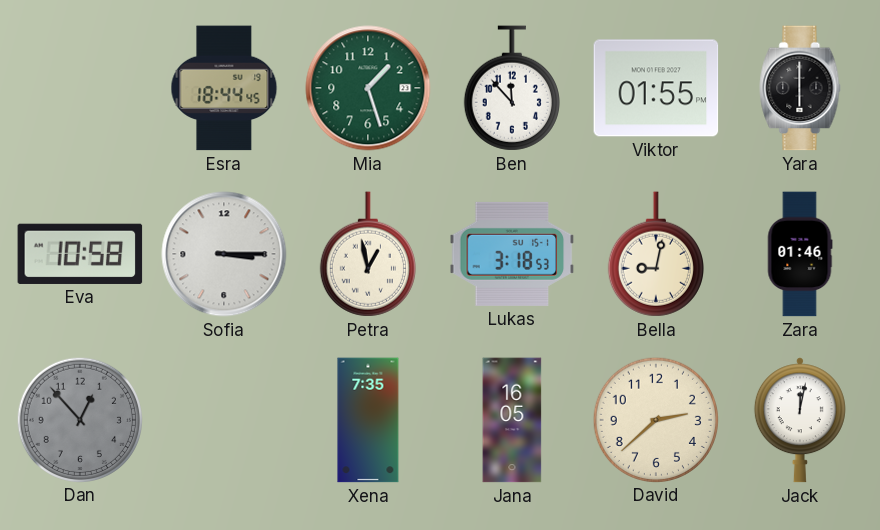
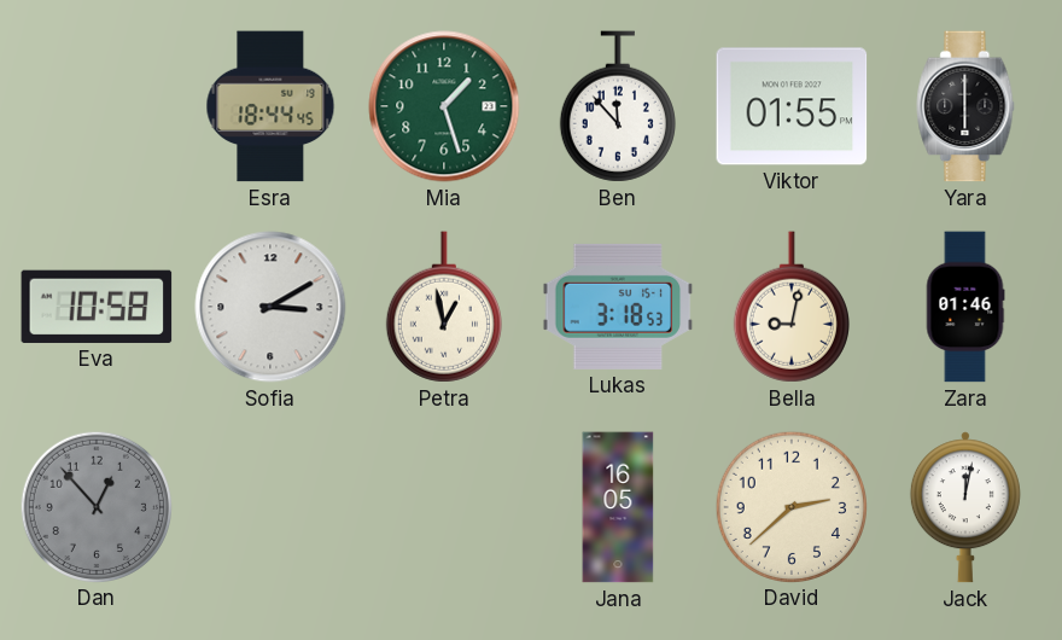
Sofia: 3:15 -> 3:10 (270, 307)
Xena: 7:35 -> none (368, 420)
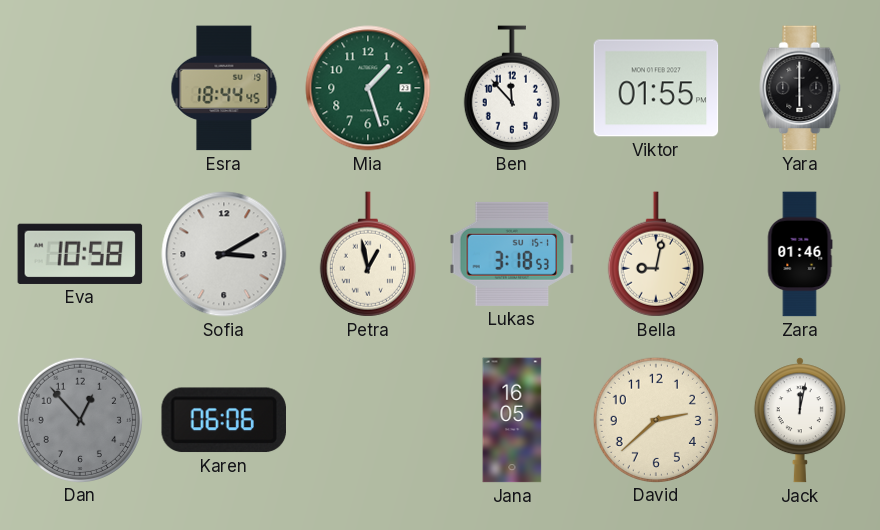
Karen: none -> 06:06 (223, 420)
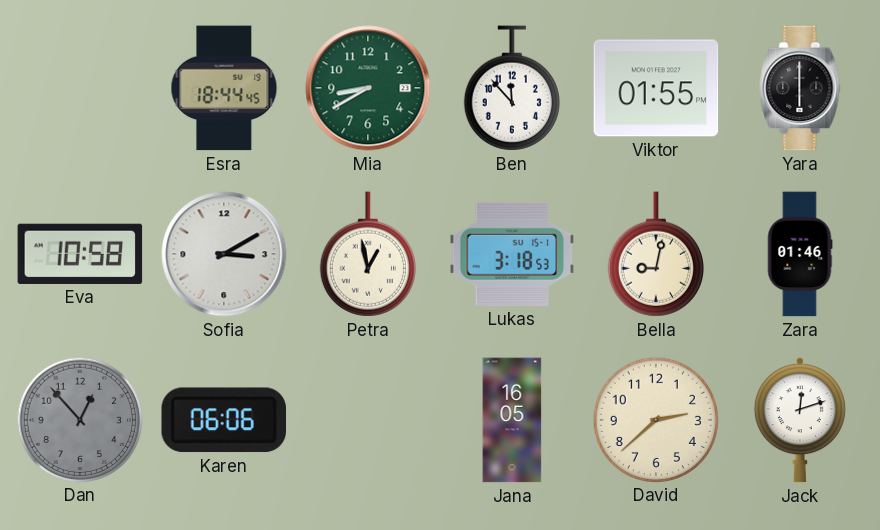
Mia: 1:27 -> 8:40 (368, 88)
Jack: 12:02 -> 12:12 (800, 420)
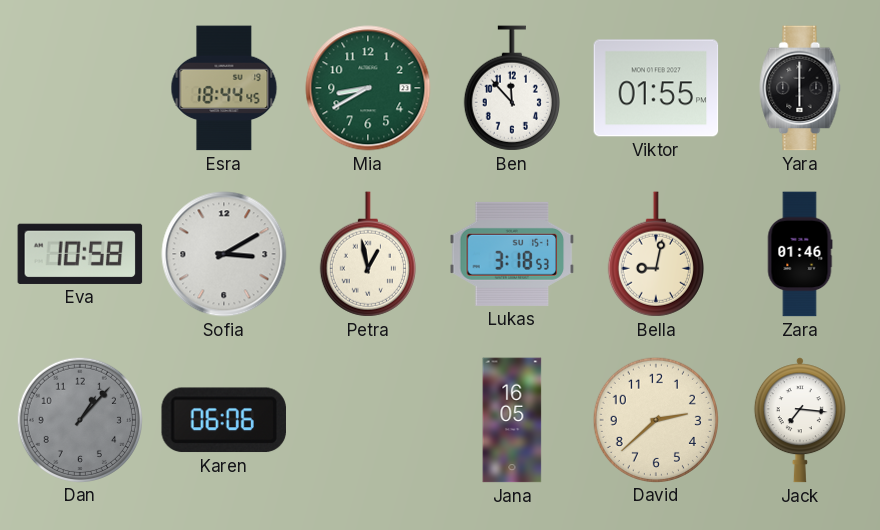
Dan: 12:53 -> 1:07 (79, 419)
Jack: 12:12 -> 7:16 (800, 420)
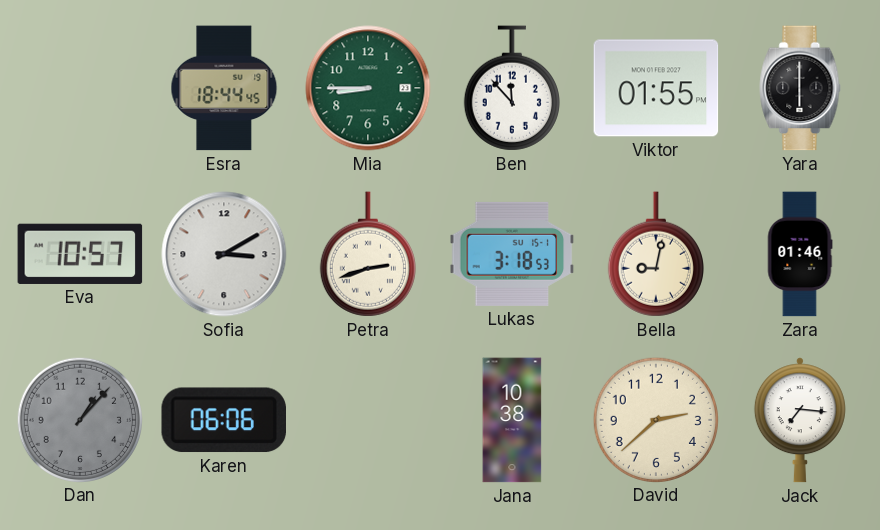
Mia: 8:40 -> 8:45 (368, 88)
Eva: 10:58 -> 10:57 (80, 254)
Petra: 12:58 -> 2:42 (368, 254)
Jana: 16:05 -> 10:38 (512, 420)
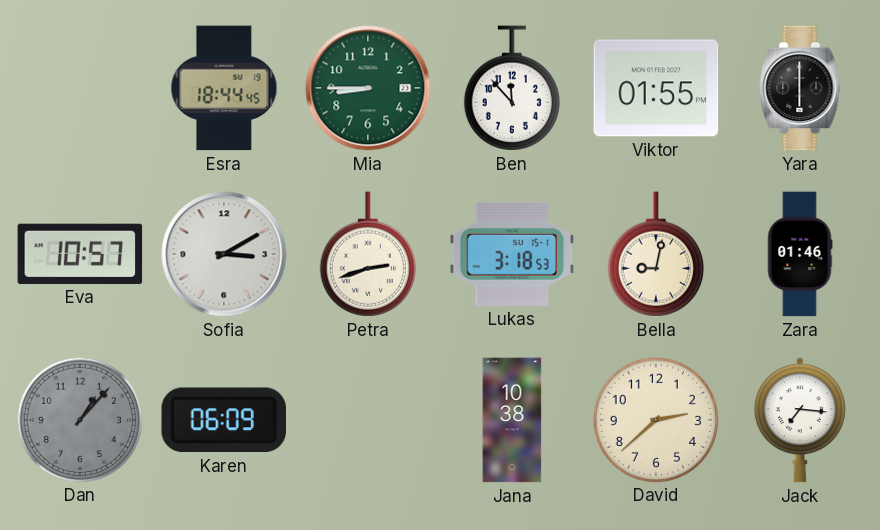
Karen: 06:06 -> 06:09 (223, 420)
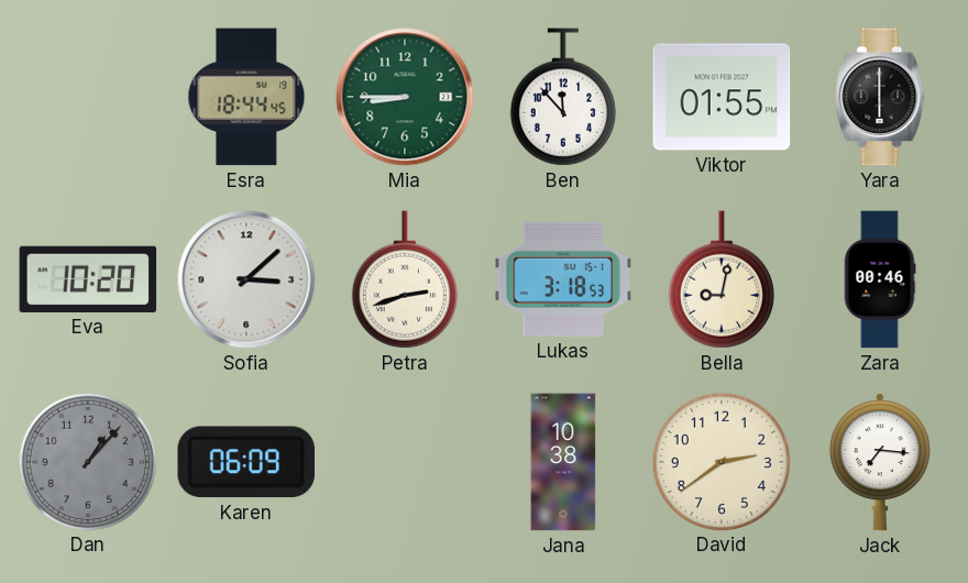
Eva: 10:57 -> 10:20 (88, 279)
Sofia: 3:10 -> 3:08 (246, 279)
Zara: 01:46 -> 00:46 (880, 279)
David: 2:38 -> 2:39 (721, 461)
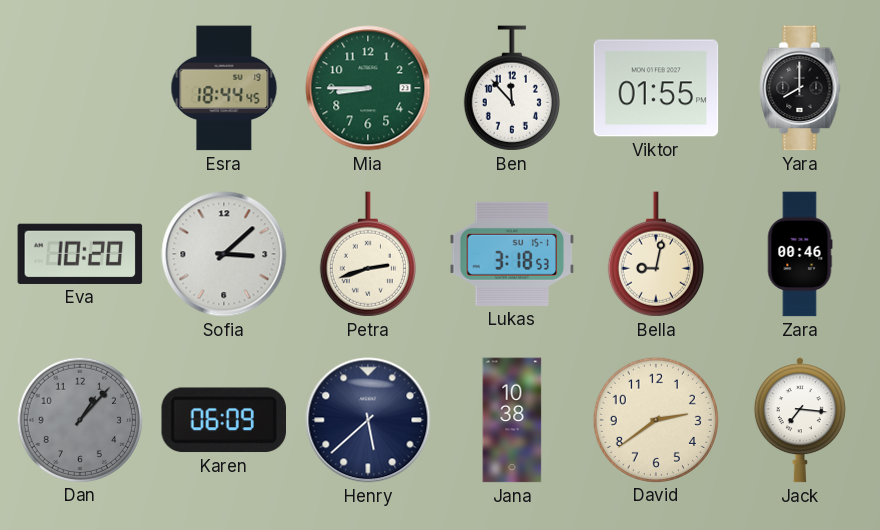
Yara: 6:00 -> 8:00 (800, 88)
Henry: none -> 5:38 (368, 420)
